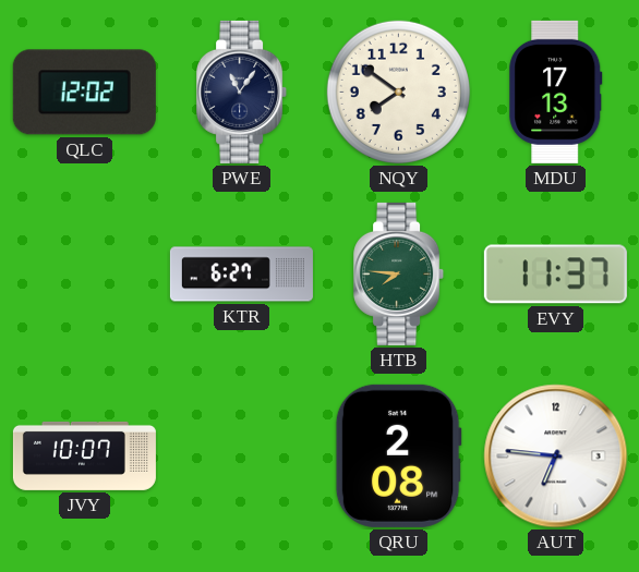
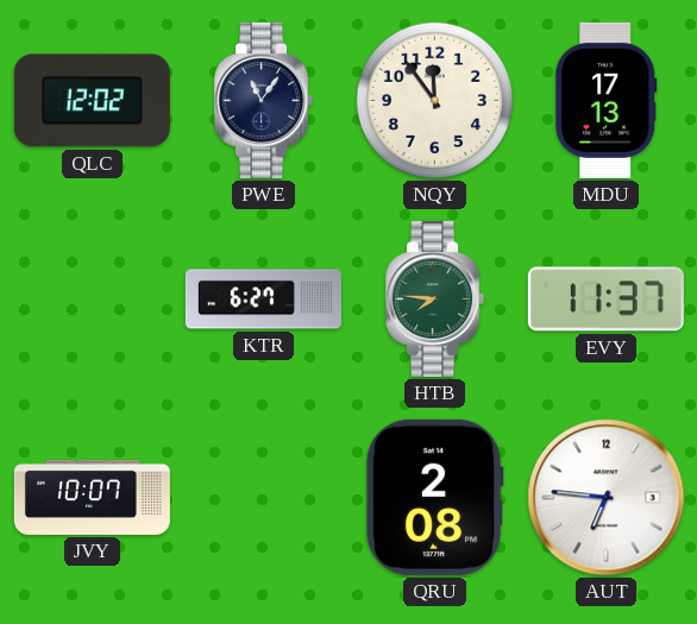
NQY: 7:51 -> 11:54 (434, 100)
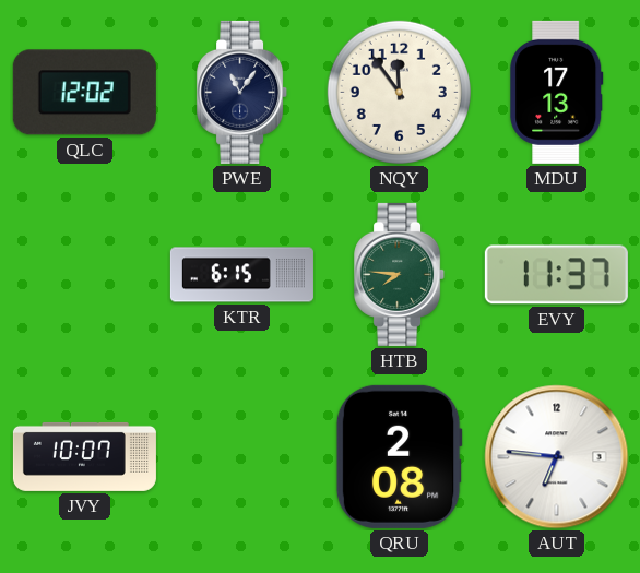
KTR: 6:27 -> 6:15 (241, 275)
